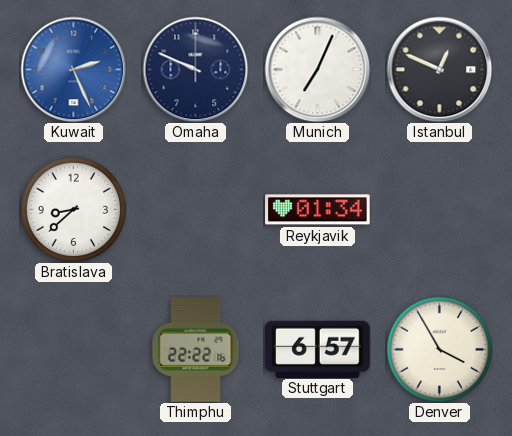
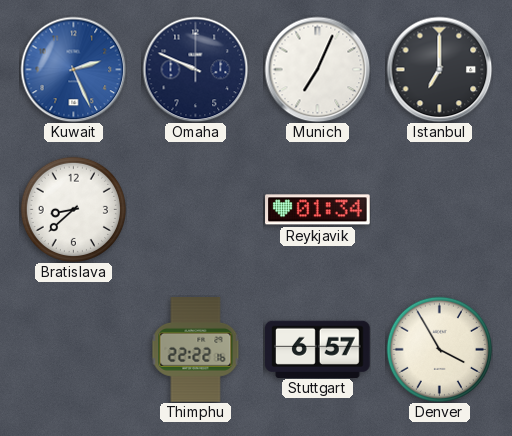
Istanbul: 12:49 -> 7:00 (439, 69)
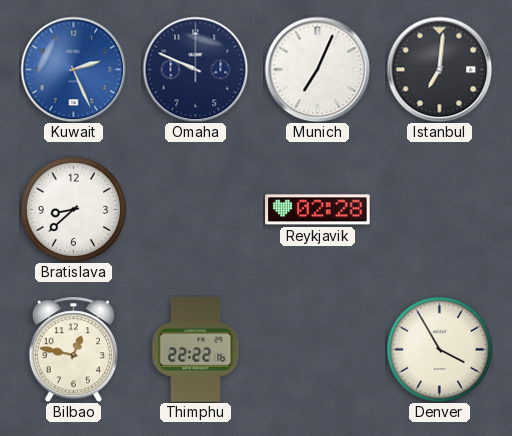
Istanbul: 7:00 -> 7:01 (439, 69)
Reykjavik: 01:34 -> 02:28 (318, 210)
Bilbao: none -> 12:47 (73, 349)
Stuttgart: 6:57 -> none (318, 349)
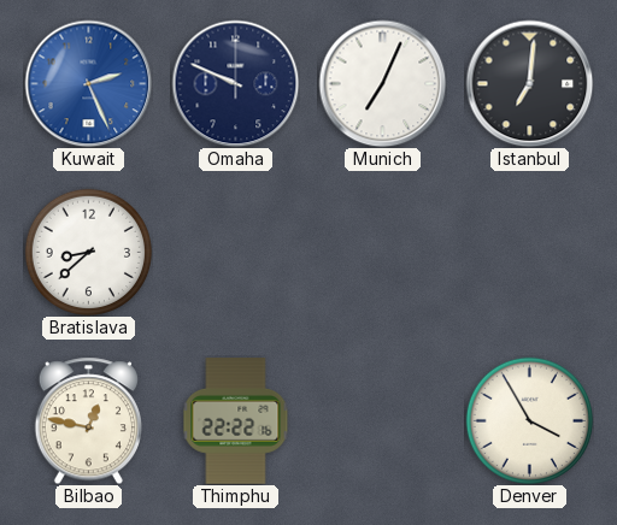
Reykjavik: 02:28 -> none (318, 210)
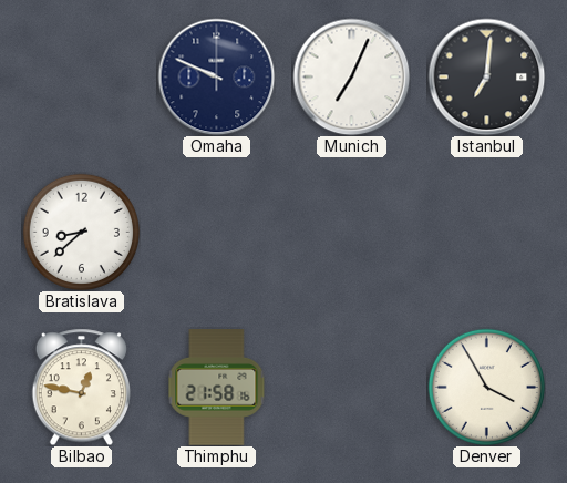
Kuwait: 2:26 -> none (88, 83)
Thimphu: 22:22 -> 21:58 (217, 388)
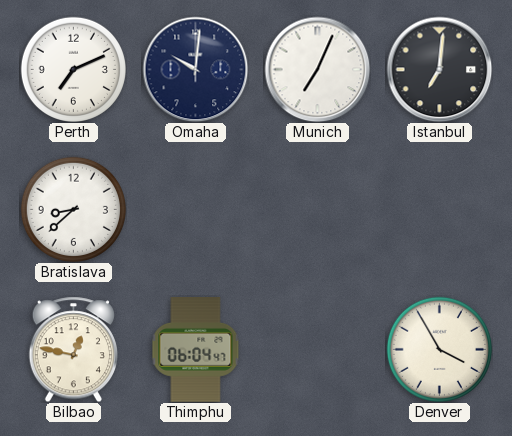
Perth: none -> 7:11 (73, 69)
Omaha: 9:49 -> 10:01 (195, 69)
Thimphu: 21:58 -> 06:04 (196, 350)
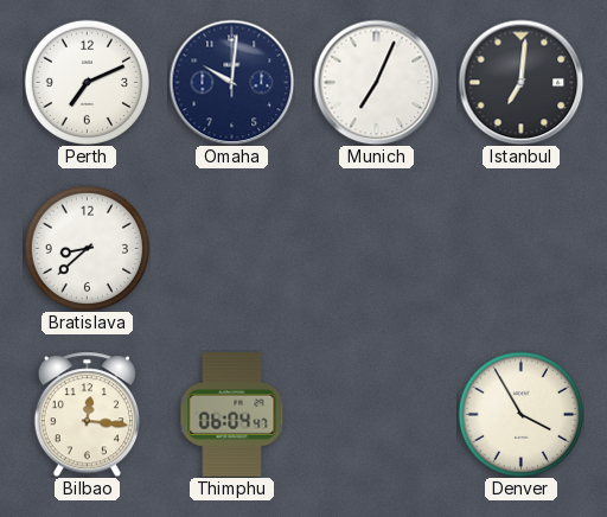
Bilbao: 12:47 -> 12:16 (87, 414)
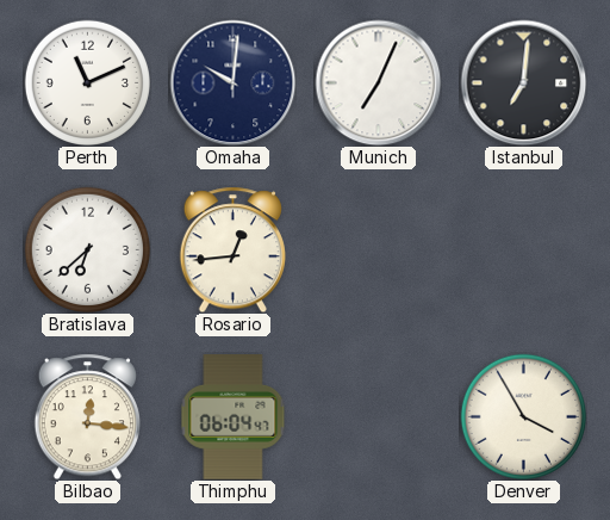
Perth: 7:11 -> 11:11 (87, 82)
Bratislava: 8:38 -> 6:38 (87, 249)
Rosario: none -> 12:44 (232, 249)
